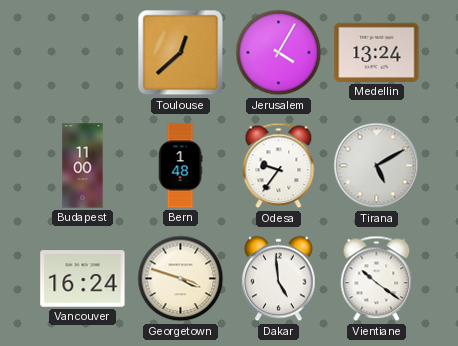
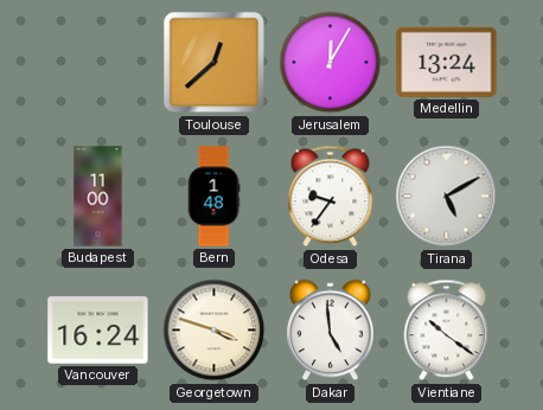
Jerusalem: 4:05 -> 12:05 (331, 63)
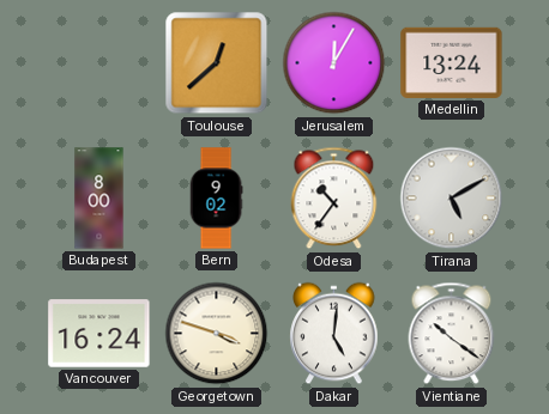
Budapest: 11:00 -> 8:00 (99, 199)
Bern: 1:48 -> 9:02 (216, 199)
Odesa: 9:36 -> 10:36 (334, 199)
Dakar: 4:59 -> 5:01 (334, 334)
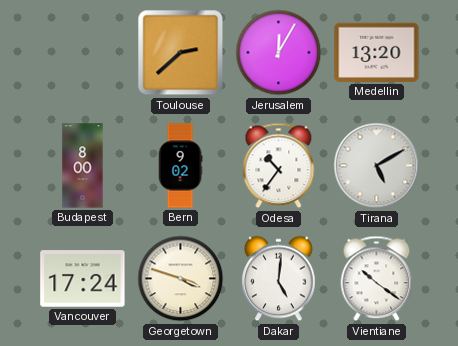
Toulouse: 12:38 -> 2:38 (181, 53)
Medellin: 13:24 -> 13:20 (377, 52)
Vancouver: 16:24 -> 17:24 (83, 279)
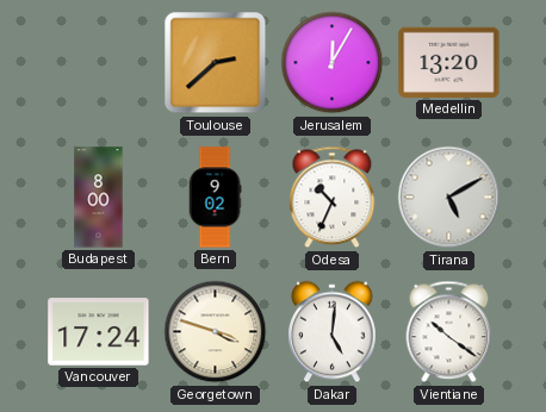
Odesa: 10:36 -> 10:34 (333, 198)
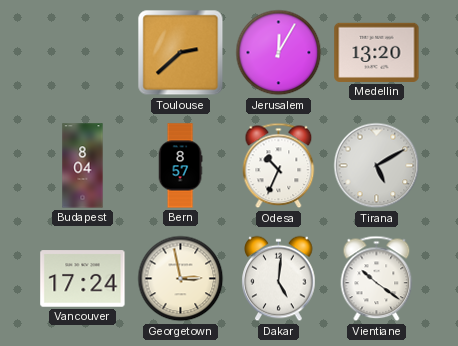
Budapest: 8:00 -> 8:04 (83, 166)
Bern: 9:02 -> 8:57 (180, 166)
Georgetown: 3:48 -> 2:58 (181, 279)
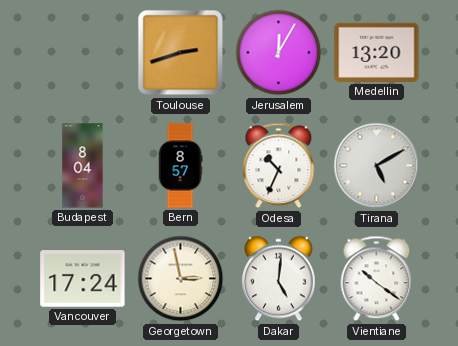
Toulouse: 2:38 -> 2:42 (181, 53)
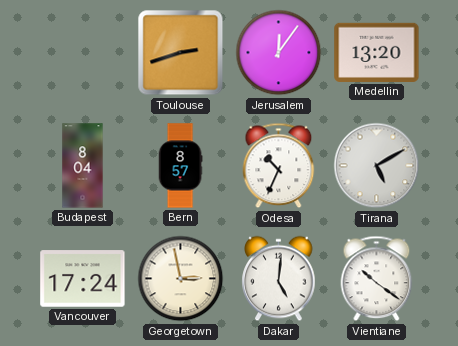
Jerusalem: 12:05 -> 12:06 (279, 53)
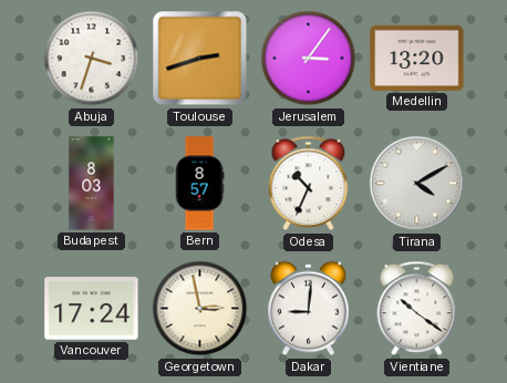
Abuja: none -> 3:33 (92, 59)
Jerusalem: 12:06 -> 3:06 (309, 59)
Budapest: 8:04 -> 8:03 (92, 184)
Tirana: 5:10 -> 4:10 (417, 184)
Dakar: 5:01 -> 9:01 (309, 309)
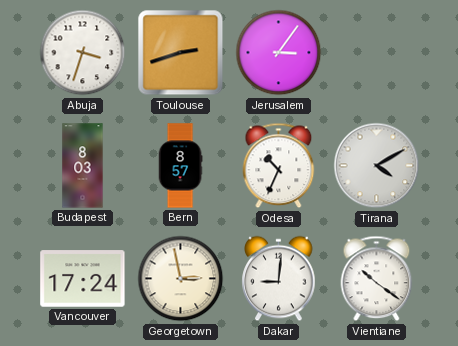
Medellin: 13:20 -> none (417, 58)
